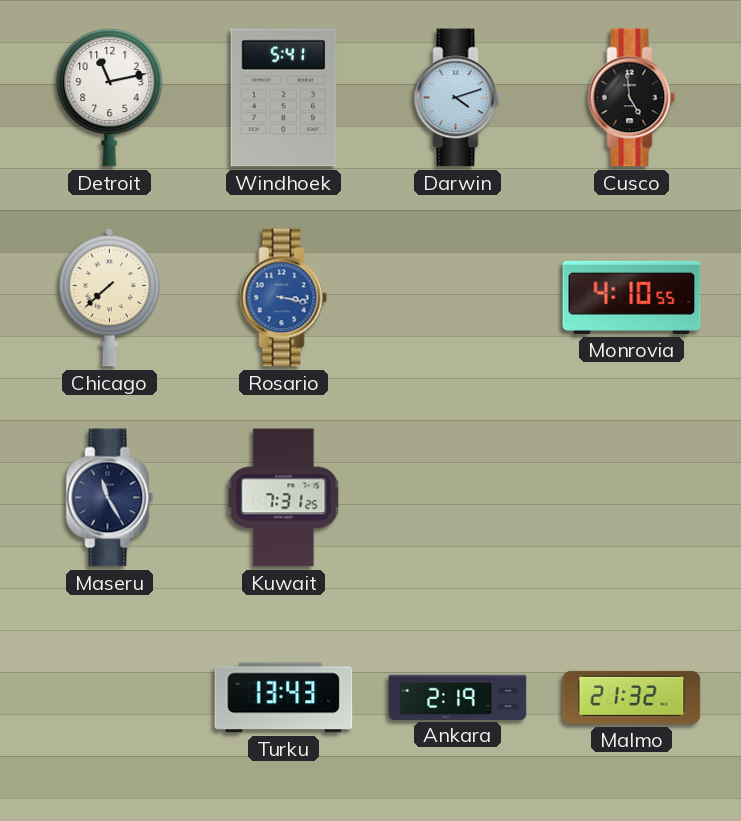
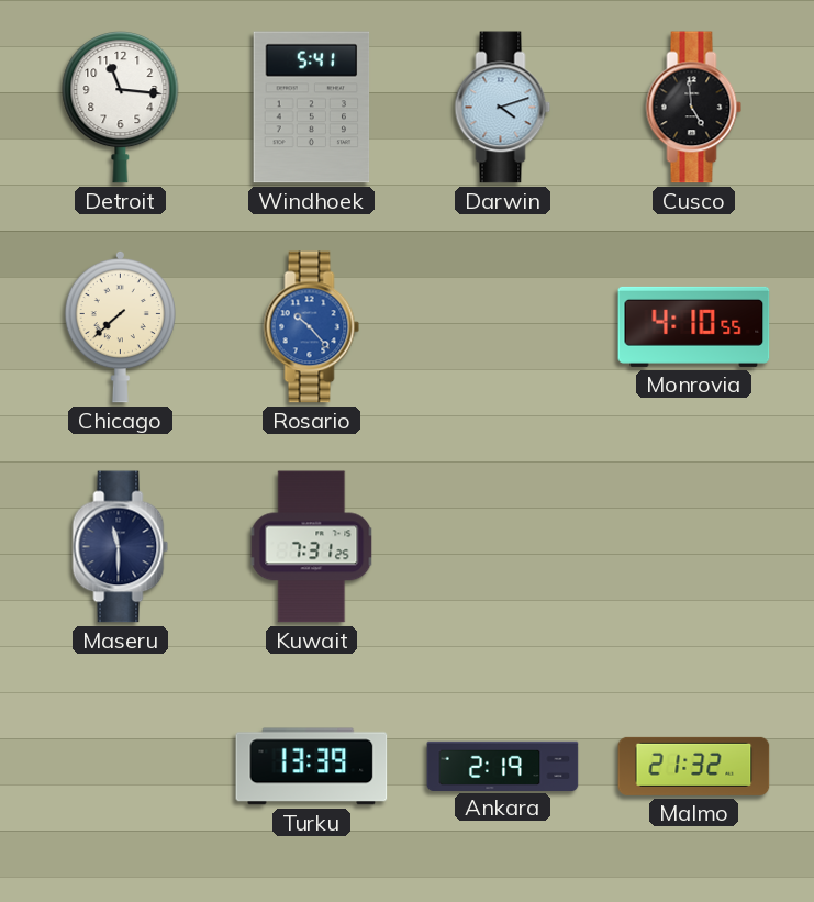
Detroit: 11:13 -> 11:16 (121, 107)
Rosario: 3:17 -> 10:23 (312, 327)
Maseru: 11:25 -> 11:30 (121, 547)
Turku: 13:43 -> 13:39 (312, 767)
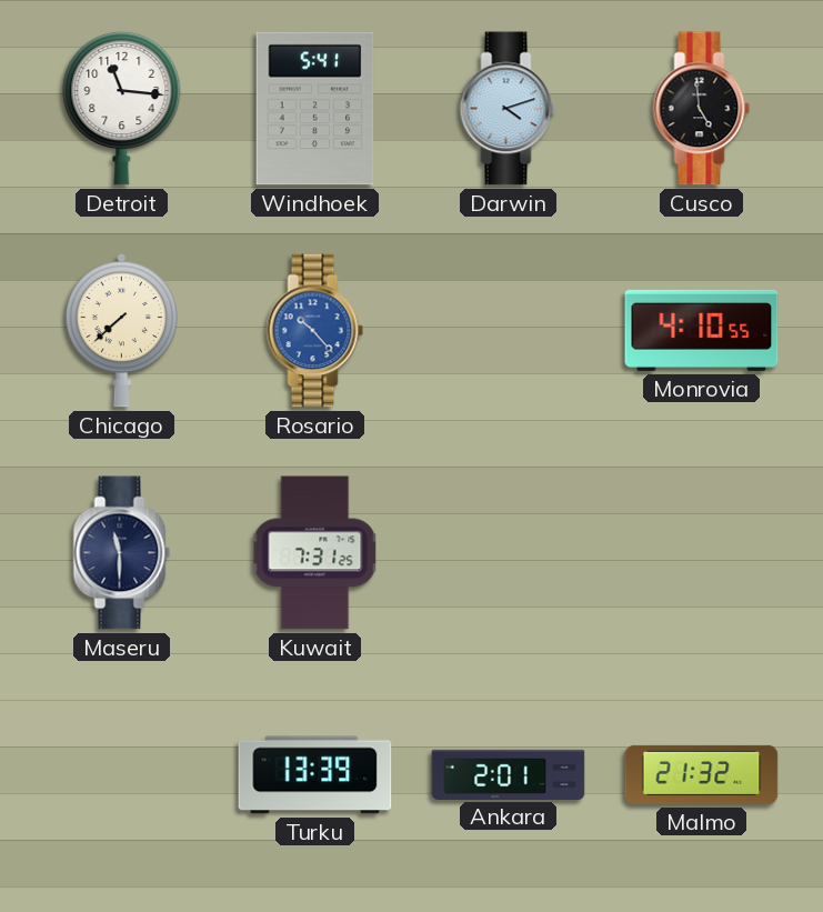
Ankara: 2:19 -> 2:01 (509, 774)
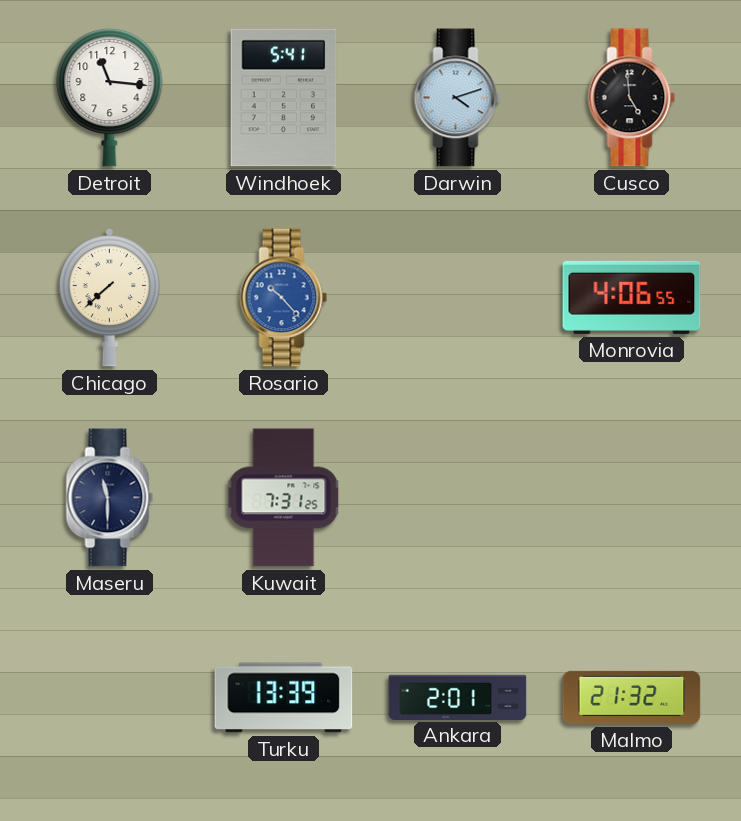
Monrovia: 4:10 -> 4:06 (632, 297)
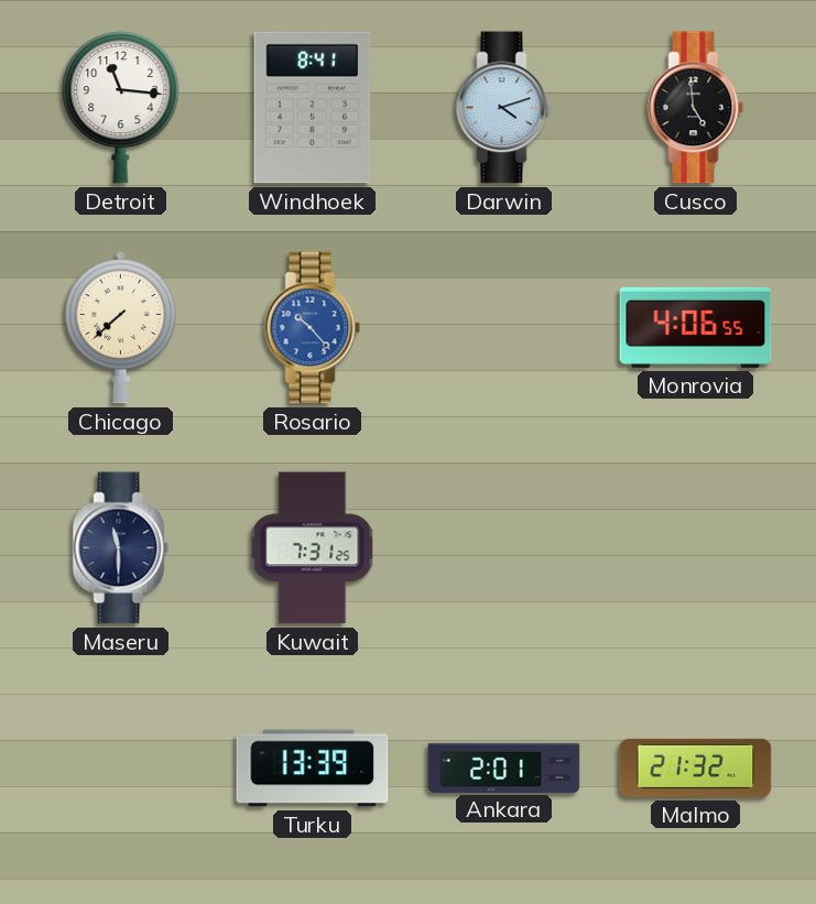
Windhoek: 5:41 -> 8:41 (313, 108)
